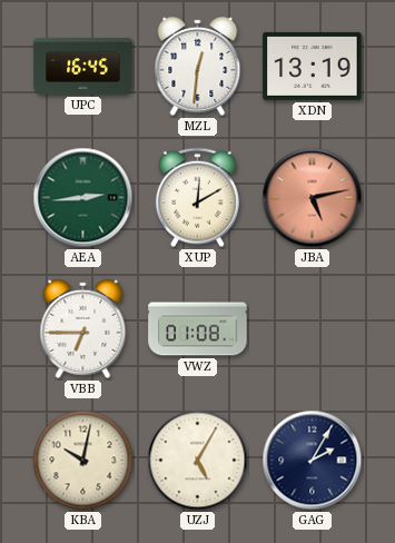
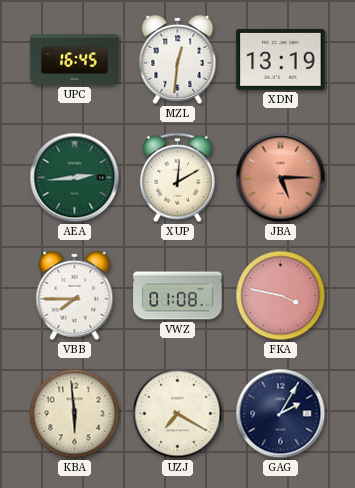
JBA: 5:13 -> 5:15 (281, 178)
VBB: 6:45 -> 7:45 (75, 295)
FKA: none -> 3:47 (281, 296)
KBA: 10:02 -> 5:59 (75, 414)
UZJ: 5:05 -> 7:20 (178, 414)
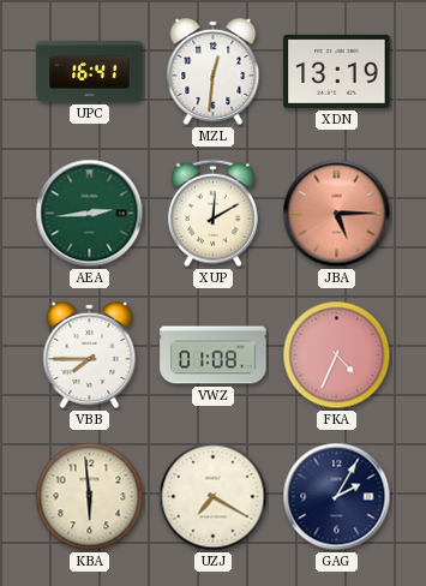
UPC: 16:45 -> 16:41 (90, 72)
FKA: 3:47 -> 4:34 (337, 355)
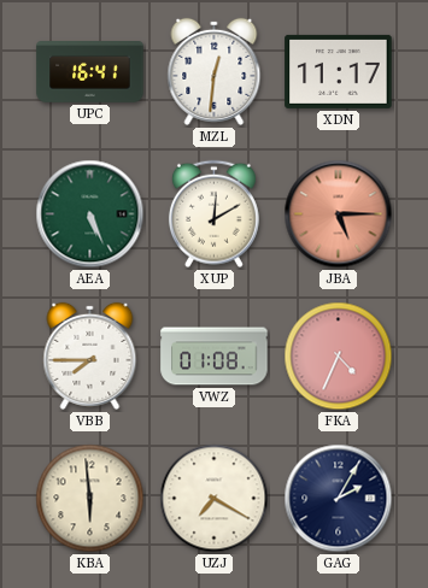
XDN: 13:19 -> 11:17 (339, 71)
AEA: 2:44 -> 5:26 (90, 214)
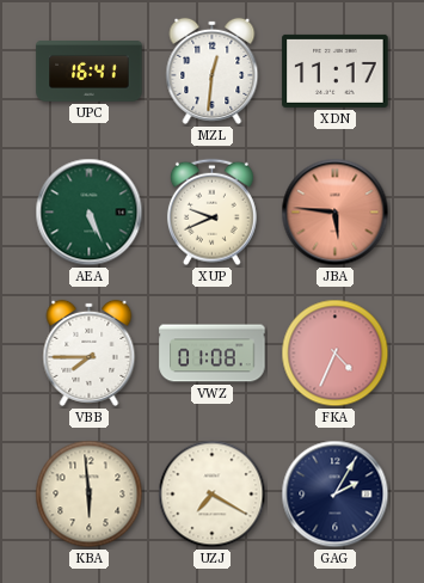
XUP: 12:10 -> 9:41 (211, 213)
JBA: 5:15 -> 5:46 (336, 213)
